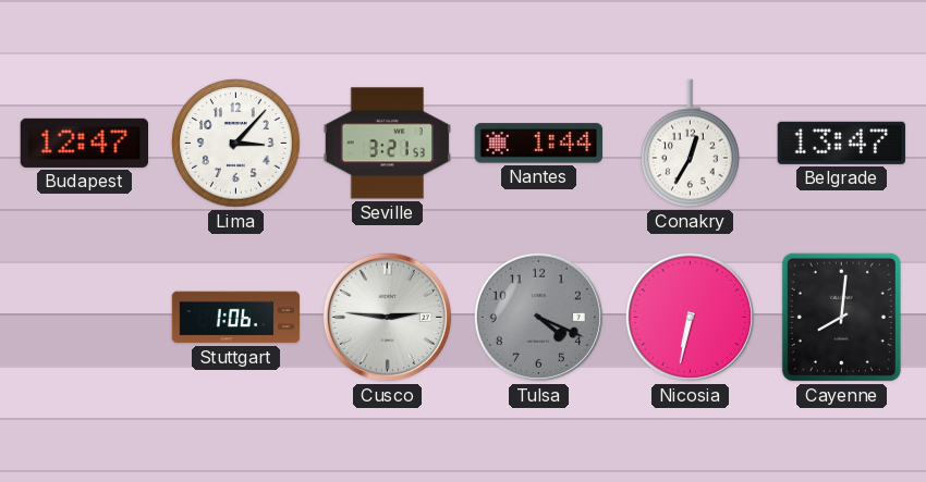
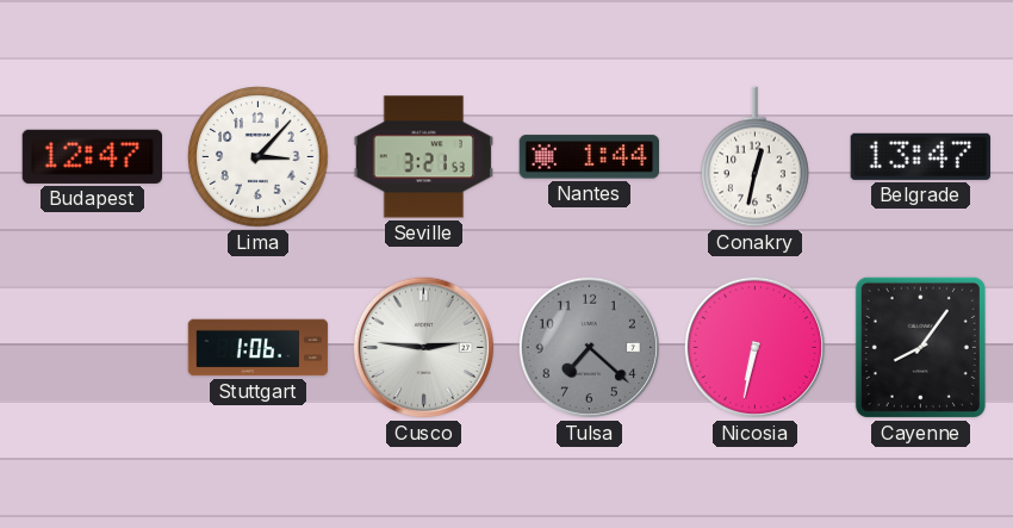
Conakry: 12:35 -> 12:32 (756, 157)
Tulsa: 4:19 -> 7:22 (589, 347)
Cayenne: 8:01 -> 8:06 (920, 347)
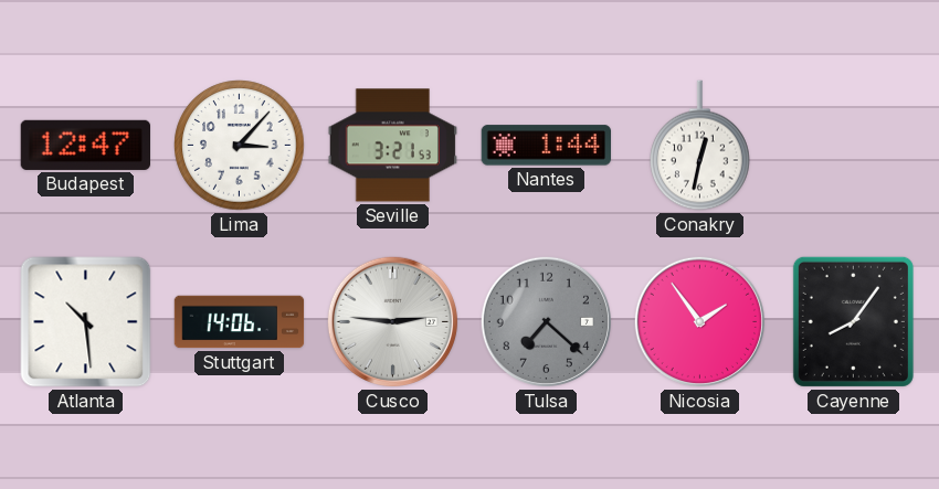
Belgrade: 13:47 -> none (920, 156)
Atlanta: none -> 10:29 (86, 322)
Stuttgart: 1:06 -> 14:06 (240, 322)
Nicosia: 6:32 -> 1:54 (699, 321)
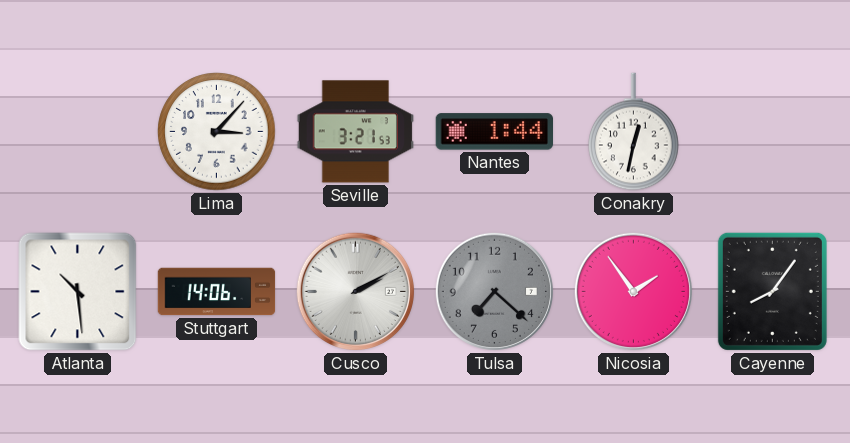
Budapest: 12:47 -> none (85, 145)
Cusco: 2:46 -> 2:10 (355, 291)
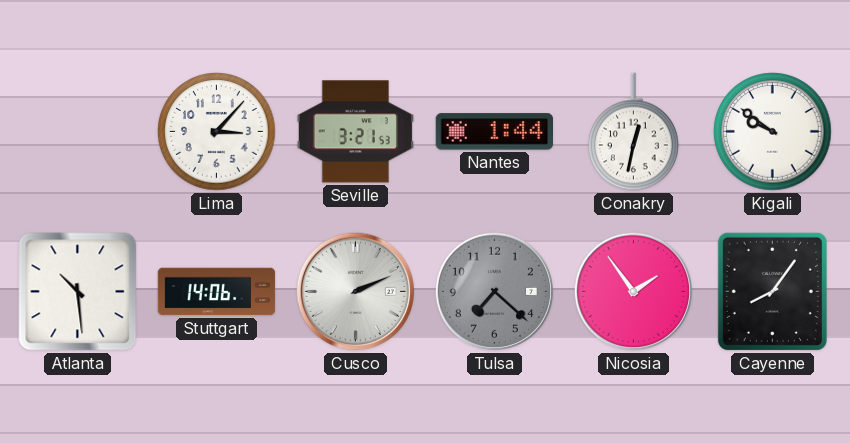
Kigali: none -> 9:51 (773, 132)
Cusco: 2:10 -> 2:11 (355, 291)
